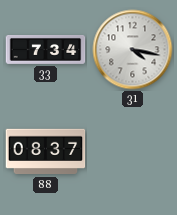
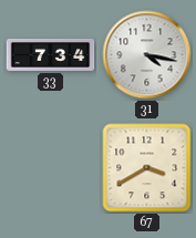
88: 08:37 -> none (46, 152)
67: none -> 3:40 (147, 168)
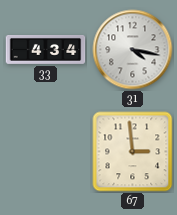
33: 7:34 -> 4:34 (46, 50)
67: 3:40 -> 2:59 (133, 152)
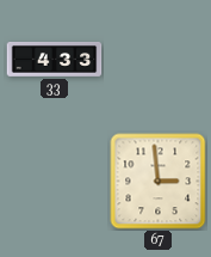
33: 4:34 -> 4:33 (55, 60)
31: 4:17 -> none (133, 50)
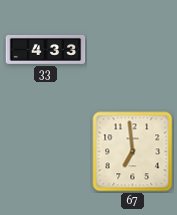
67: 2:59 -> 6:59 (133, 152)
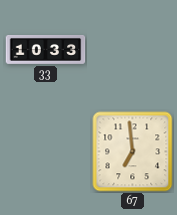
33: 4:33 -> 10:33 (46, 50)
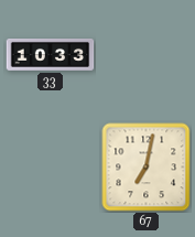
67: 6:59 -> 7:02 (147, 168)
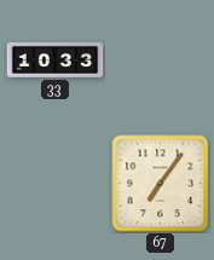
67: 7:02 -> 7:06 (161, 184)
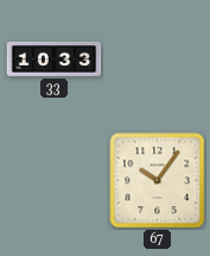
67: 7:06 -> 10:06 (158, 181)
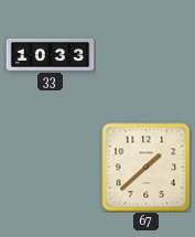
67: 10:06 -> 1:38 (147, 168)
